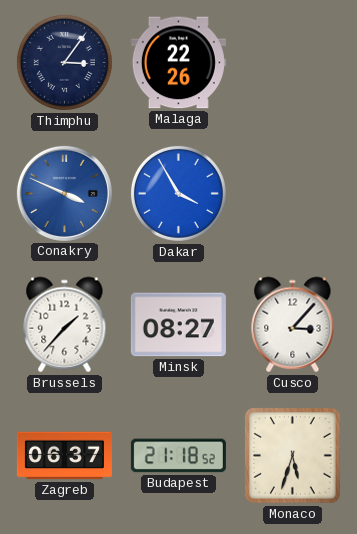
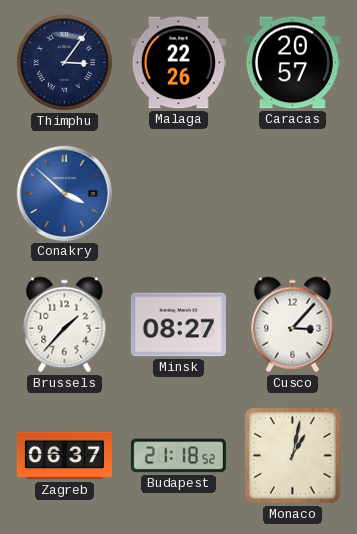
Caracas: none -> 20:57 (292, 63)
Conakry: 3:49 -> 3:52 (64, 193)
Dakar: 3:55 -> none (178, 193)
Monaco: 5:33 -> 1:02 (293, 456)
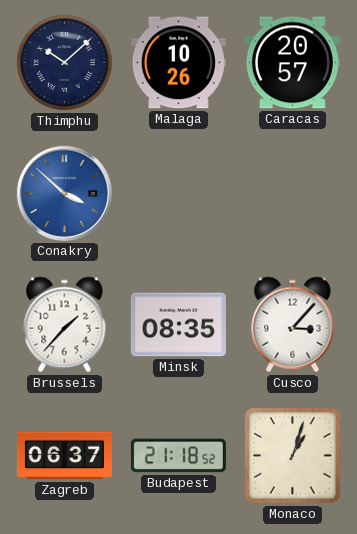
Thimphu: 3:06 -> 10:08 (64, 62)
Malaga: 22:26 -> 10:26 (178, 63)
Minsk: 08:27 -> 08:35 (178, 325)
Monaco: 1:02 -> 1:03 (293, 456)
